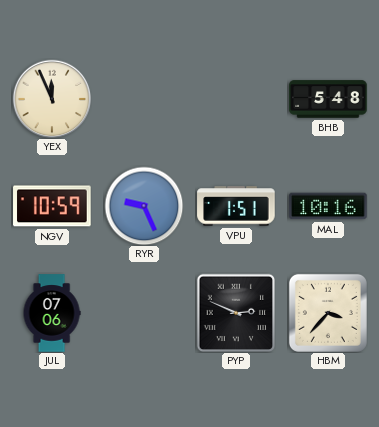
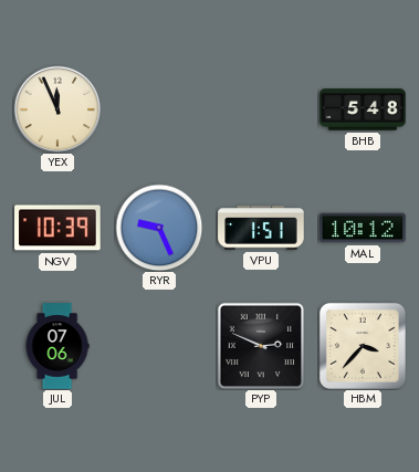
NGV: 10:59 -> 10:39 (57, 228)
MAL: 10:16 -> 10:12 (363, 228)
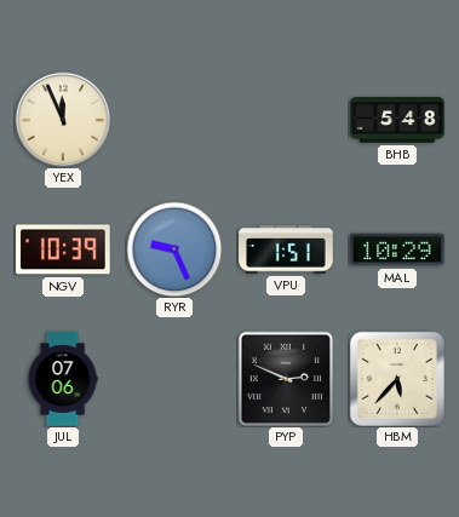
MAL: 10:12 -> 10:29 (397, 249)
HBM: 3:37 -> 5:37 (397, 379)
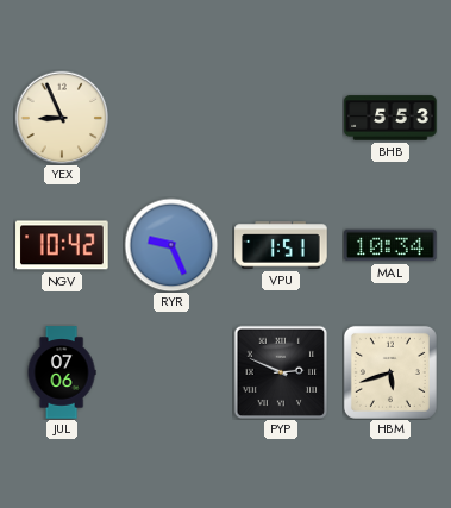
YEX: 11:56 -> 8:56 (62, 118)
BHB: 5:48 -> 5:53 (390, 118)
NGV: 10:39 -> 10:42 (62, 245)
MAL: 10:29 -> 10:34 (390, 245)
HBM: 5:37 -> 5:42 (390, 372)
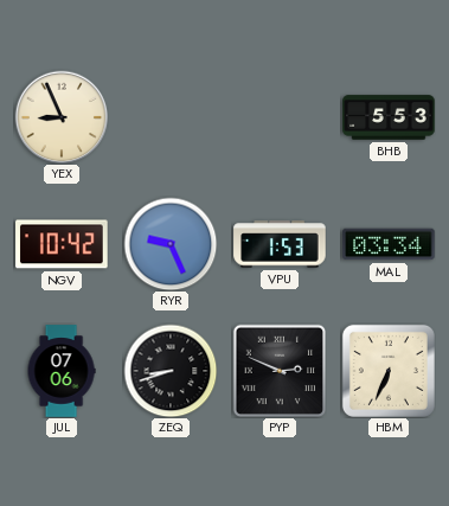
VPU: 1:51 -> 1:53 (280, 244)
MAL: 10:34 -> 03:34 (389, 244)
ZEQ: none -> 8:42 (171, 371)
HBM: 5:42 -> 6:34 (389, 371)
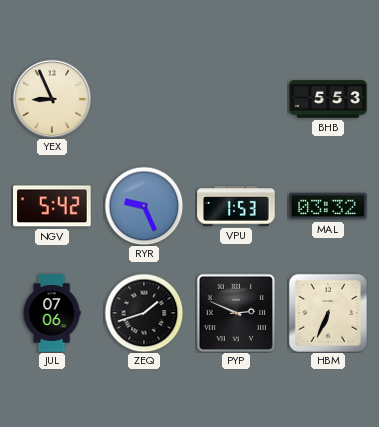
NGV: 10:42 -> 5:42 (52, 206)
MAL: 03:34 -> 03:32 (328, 206)
ZEQ: 8:42 -> 1:42 (144, 313)
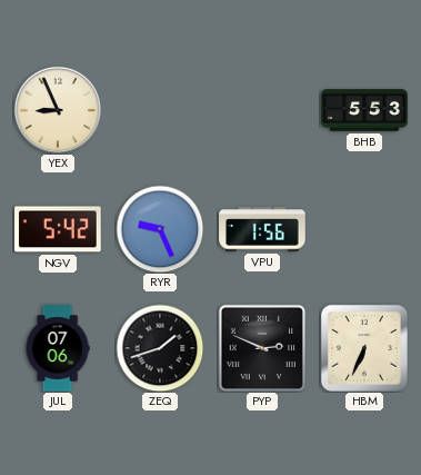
VPU: 1:53 -> 1:56 (262, 229)
MAL: 03:32 -> none (328, 206)
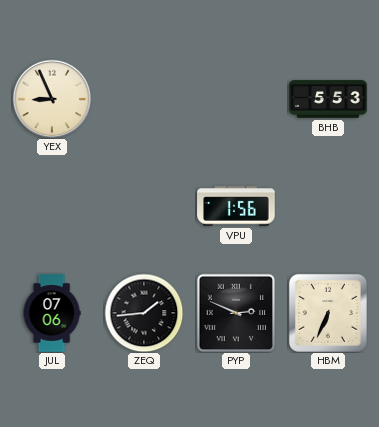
NGV: 5:42 -> none (58, 229)
RYR: 9:26 -> none (160, 229)
ZEQ: 1:42 -> 1:44 (144, 313)
